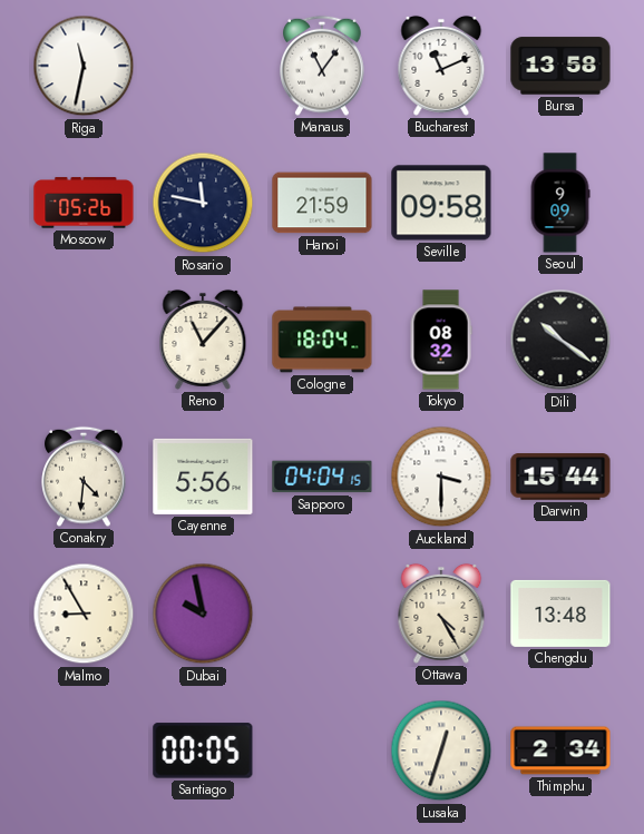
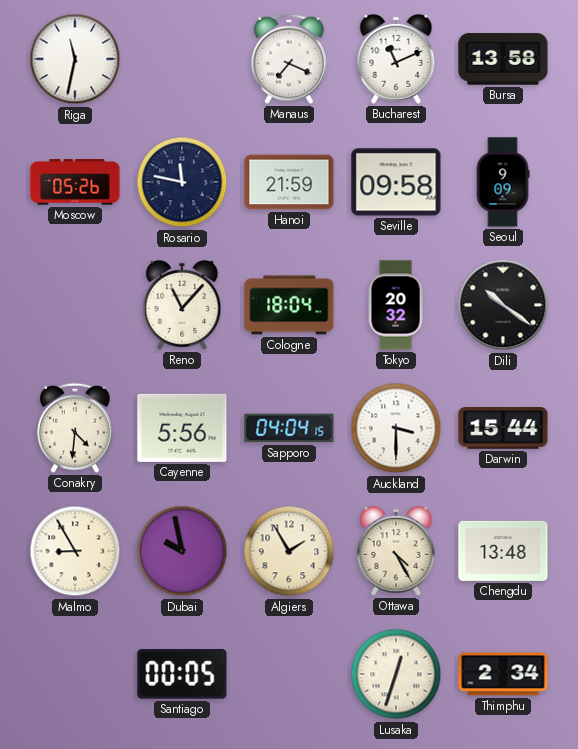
Manaus: 11:06 -> 7:19 (289, 59)
Tokyo: 08:32 -> 20:32 (396, 305)
Algiers: none -> 1:55 (289, 551)
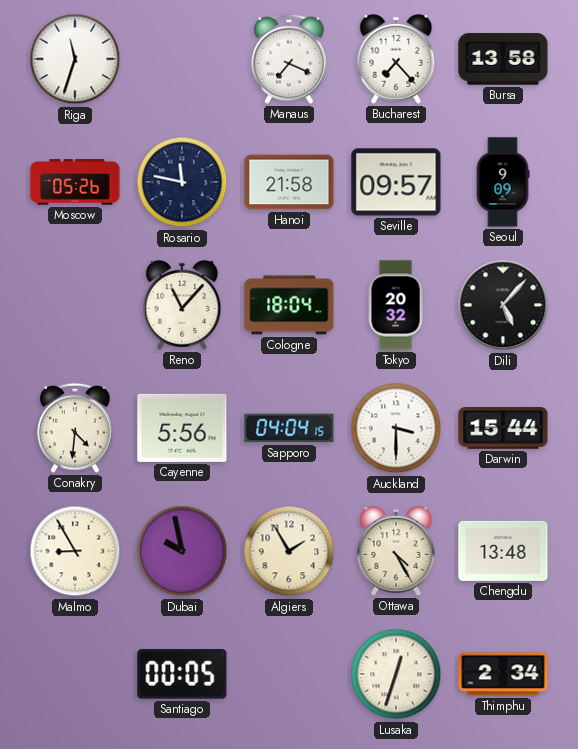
Riga: 11:32 -> 11:33 (75, 59)
Bucharest: 11:11 -> 7:23 (396, 59)
Hanoi: 21:59 -> 21:58 (289, 182)
Seville: 09:58 -> 09:57 (396, 182)
Dili: 10:21 -> 5:07 (503, 305)
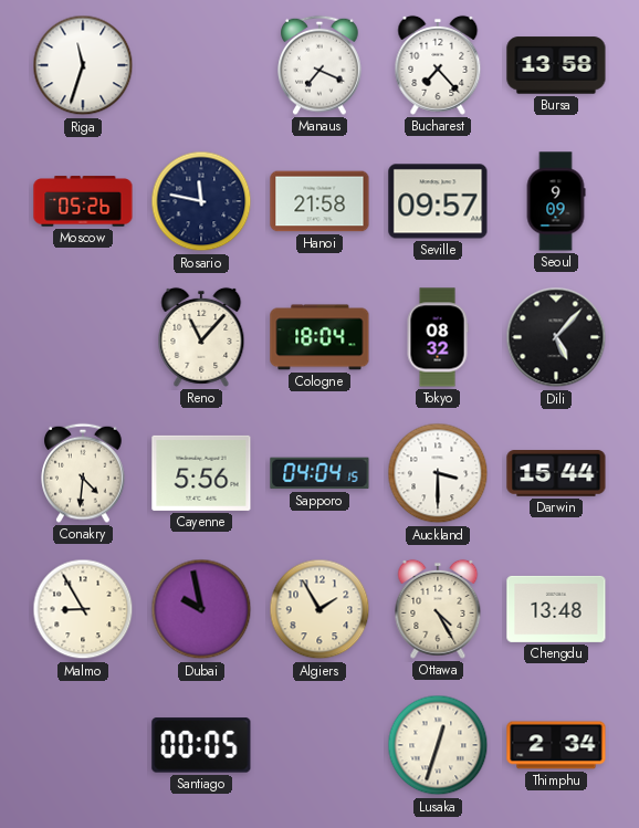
Tokyo: 20:32 -> 08:32 (438, 337)
